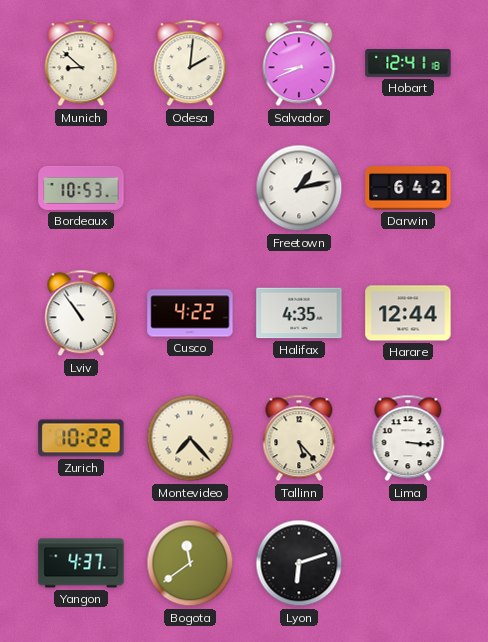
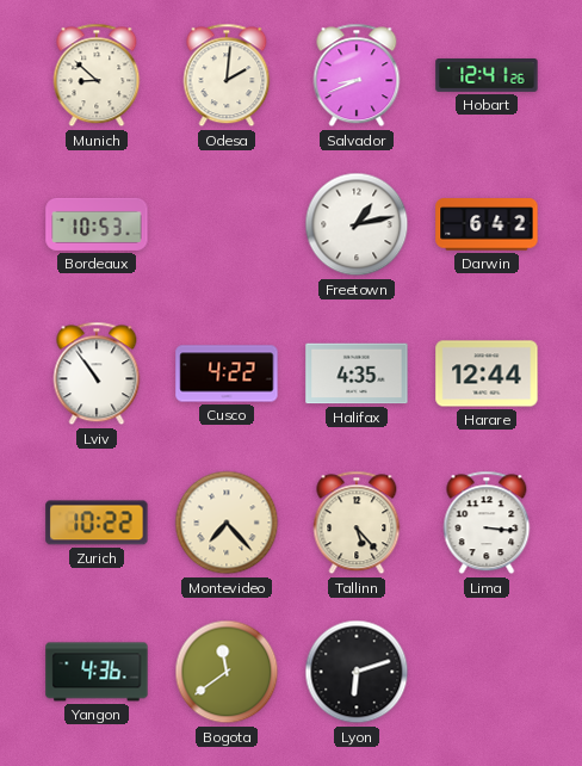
Hobart: 12:41:18 -> 12:41:26 (487, 76)
Yangon: 4:37 -> 4:36 (97, 672)
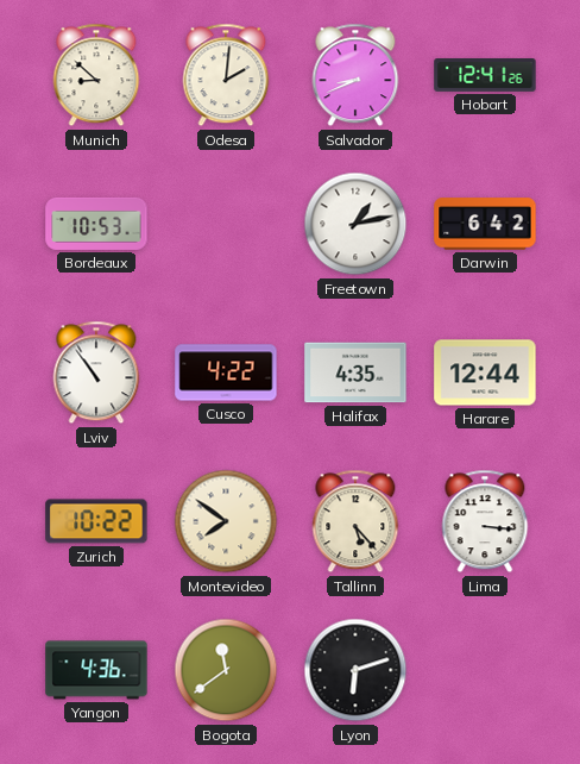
Montevideo: 7:23 -> 7:51 (226, 521)
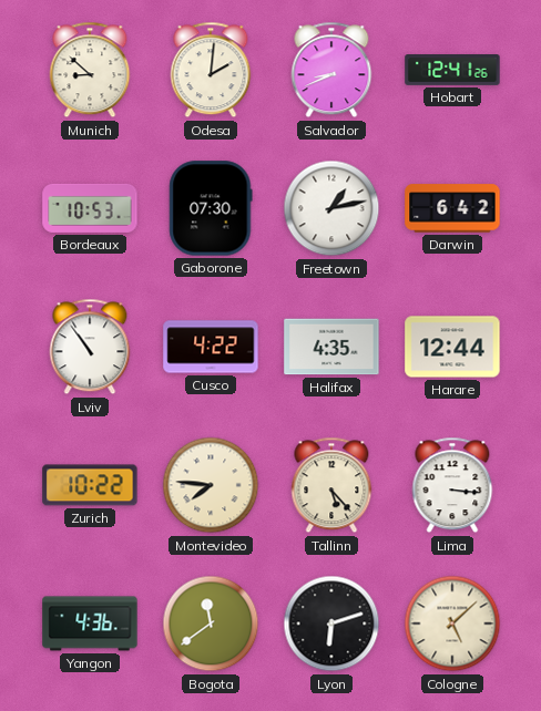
Gaborone: none -> 07:30 (211, 208)
Montevideo: 7:51 -> 7:46 (211, 485)
Cologne: none -> 5:08 (452, 624)
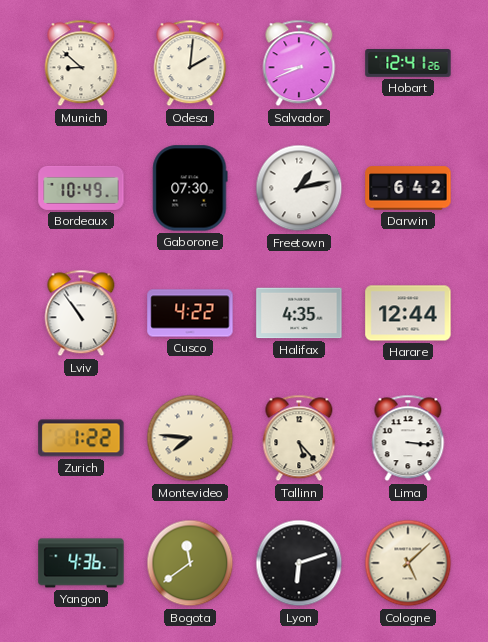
Bordeaux: 10:53 -> 10:49 (81, 188)
Zurich: 10:22 -> 1:22 (81, 438)
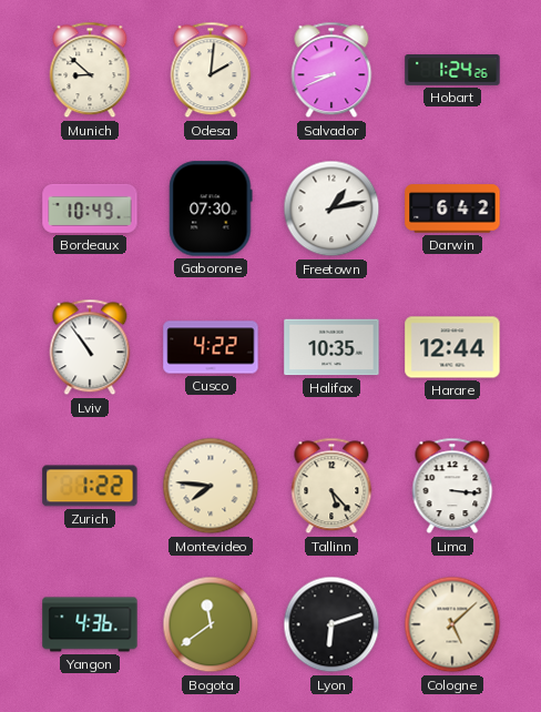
Hobart: 12:41 -> 1:24 (452, 71)
Halifax: 4:35 -> 10:35 (331, 347)
